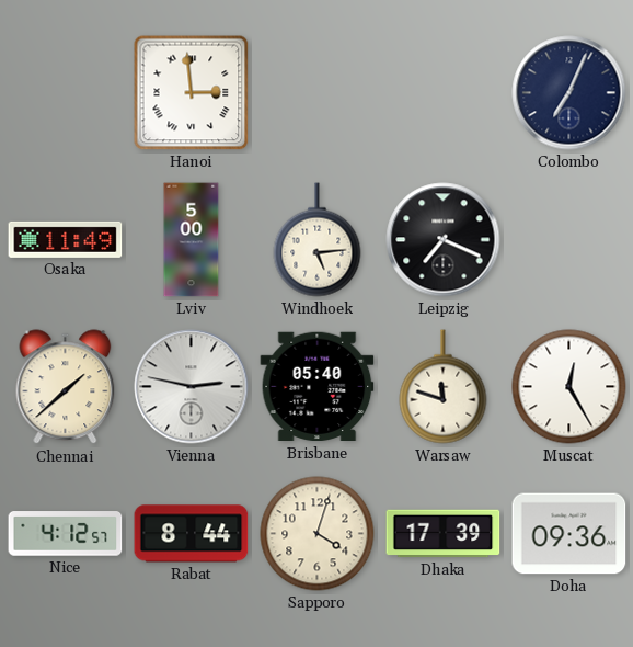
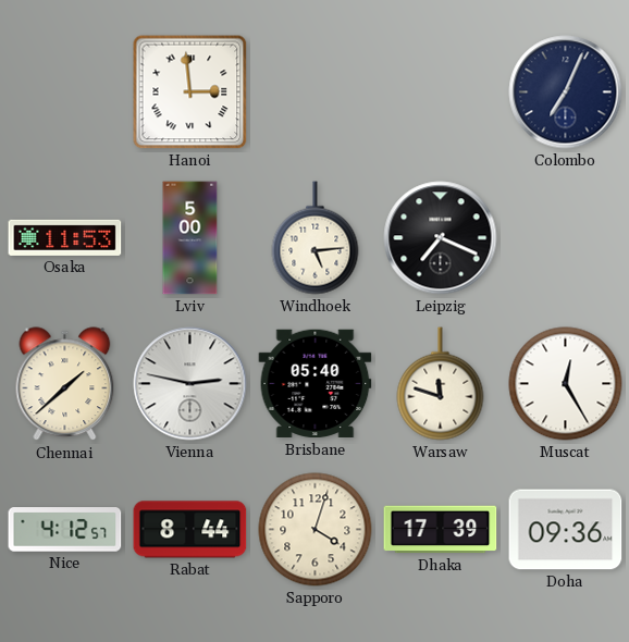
Osaka: 11:49 -> 11:53 (65, 237)
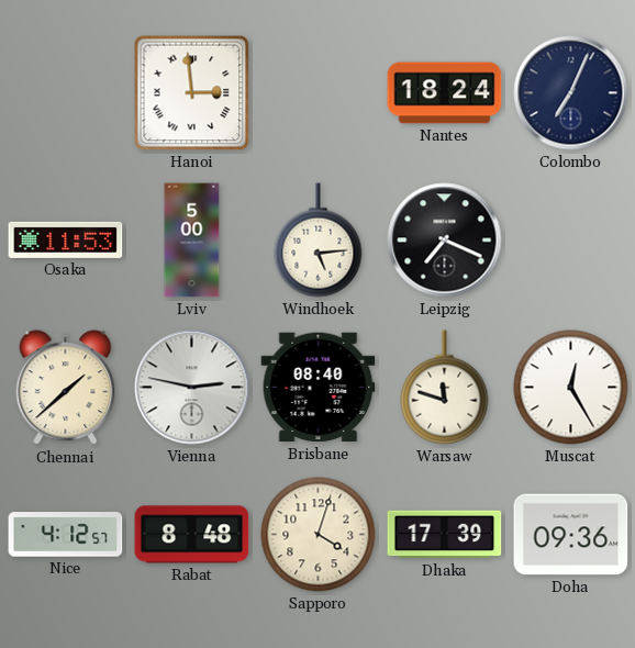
Nantes: none -> 18:24 (445, 93)
Brisbane: 05:40 -> 08:40 (319, 388)
Rabat: 8:44 -> 8:48 (192, 535)
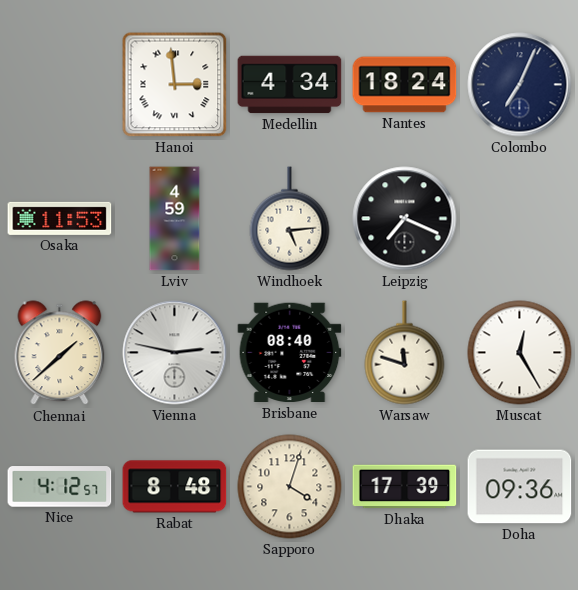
Medellin: none -> 4:34 (290, 85)
Lviv: 5:00 -> 4:59 (175, 219)
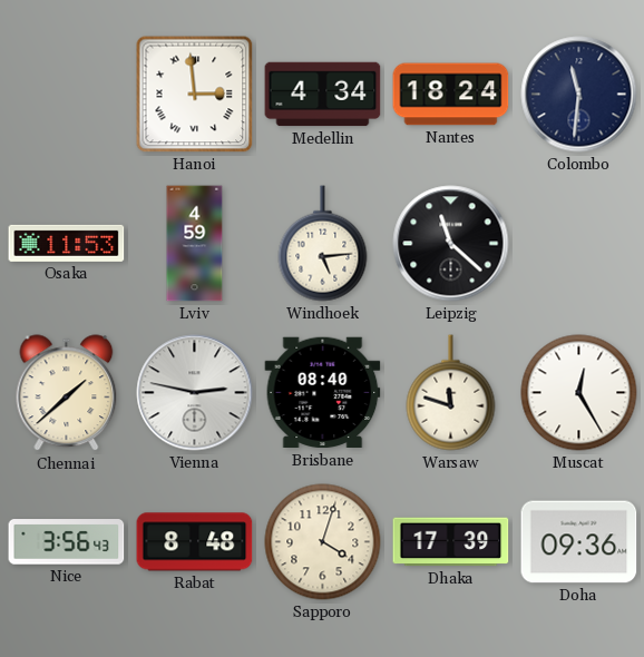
Colombo: 7:04 -> 11:31 (579, 95)
Leipzig: 7:19 -> 11:22 (451, 244)
Nice: 4:12 -> 3:56 (67, 542)
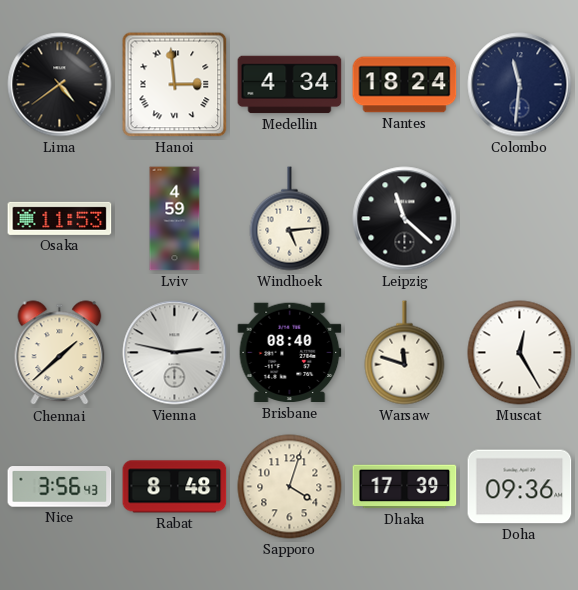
Lima: none -> 4:39 (60, 85)
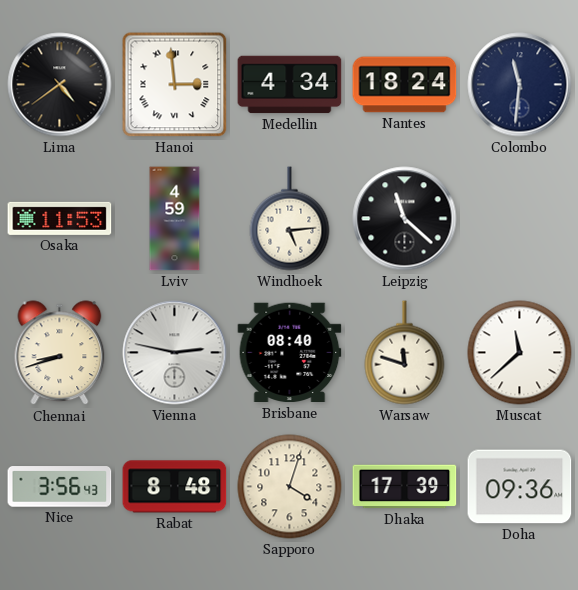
Chennai: 1:38 -> 8:42 (60, 353)
Muscat: 12:25 -> 11:38 (520, 353)
